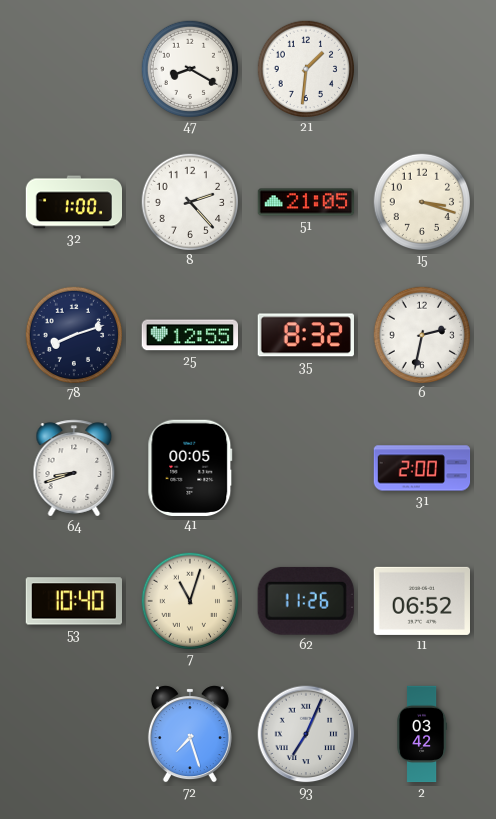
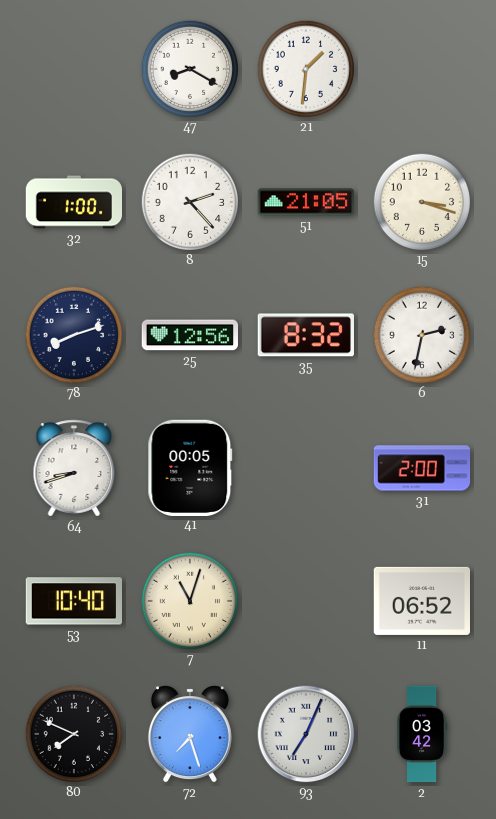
25: 12:55 -> 12:56 (189, 335)
62: 11:26 -> none (306, 601)
80: none -> 7:49 (73, 733)
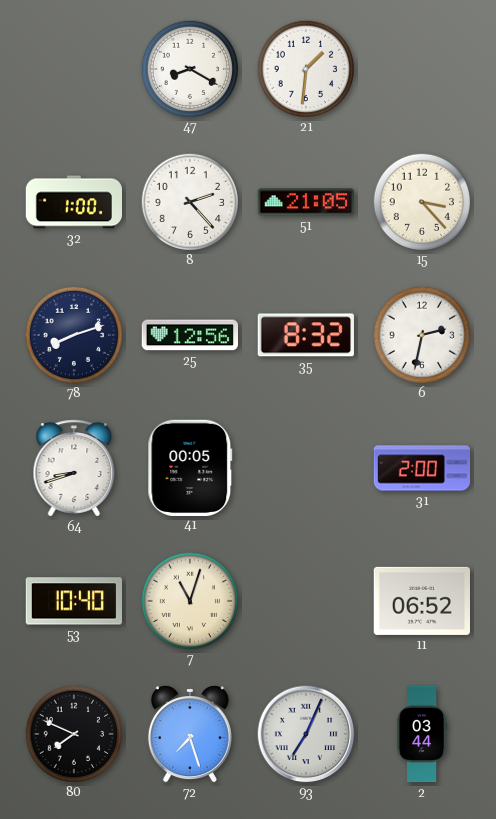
15: 3:18 -> 3:23 (421, 201)
2: 03:42 -> 03:44 (422, 734)
